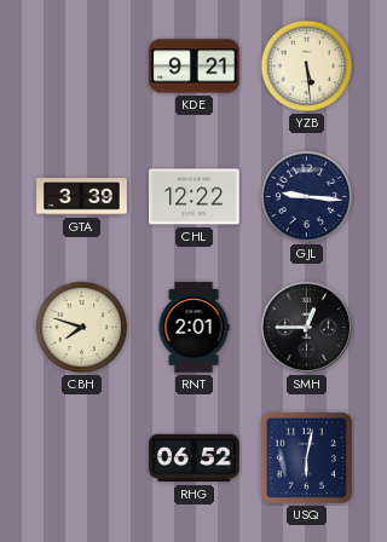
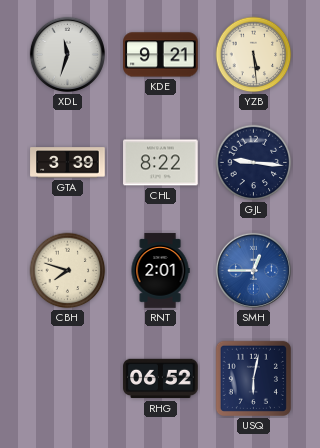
XDL: none -> 11:33 (67, 54)
CHL: 12:22 -> 8:22 (161, 163)
SMH dial: black -> blue (253, 270)
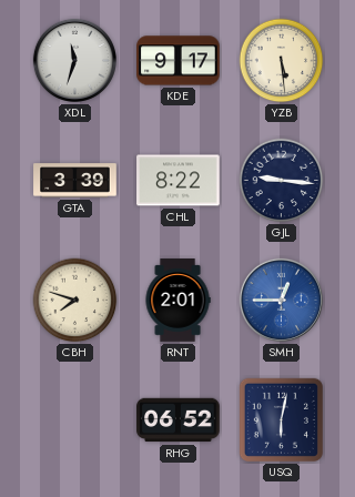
KDE: 9:21 -> 9:17 (179, 61)
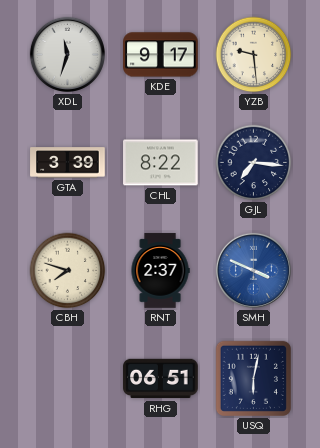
YZB: 5:29 -> 9:29 (254, 55)
GJL: 9:16 -> 7:16 (254, 163)
RNT: 2:01 -> 2:37 (160, 271)
SMH: 12:45 -> 3:49 (253, 270)
RHG: 06:52 -> 06:51 (161, 379)
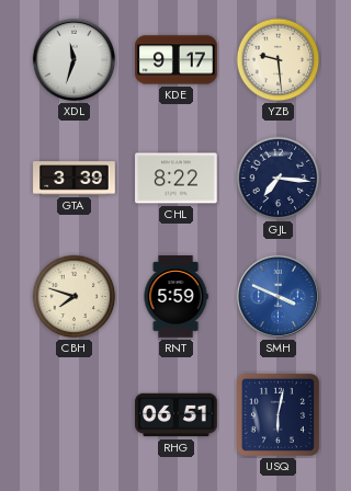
RNT: 2:37 -> 5:59 (175, 297)
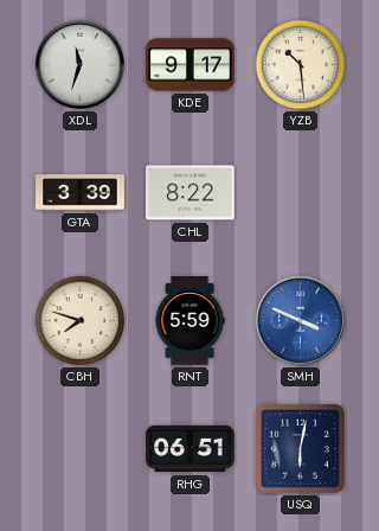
YZB: 9:29 -> 10:29 (301, 65)
GJL: 7:16 -> none (279, 179)
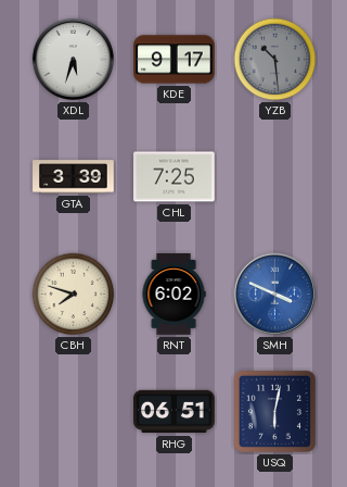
XDL: 11:33 -> 5:33 (73, 59)
YZB dial: cream -> grey (275, 60)
CHL: 8:22 -> 7:25 (175, 177)
RNT: 5:59 -> 6:02 (173, 295)
